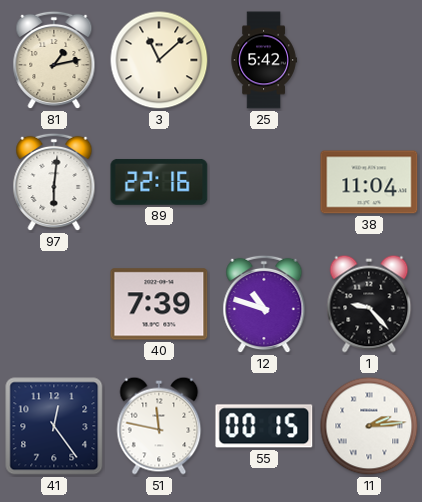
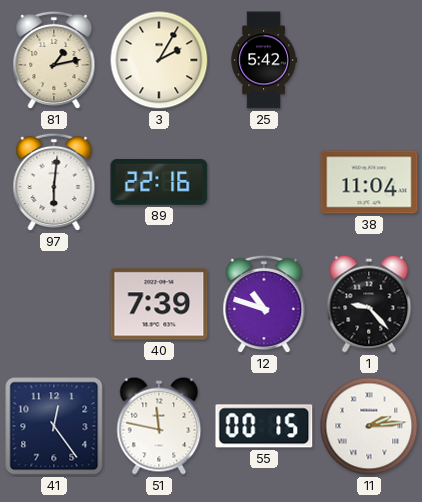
3: 11:08 -> 2:05 (159, 60)
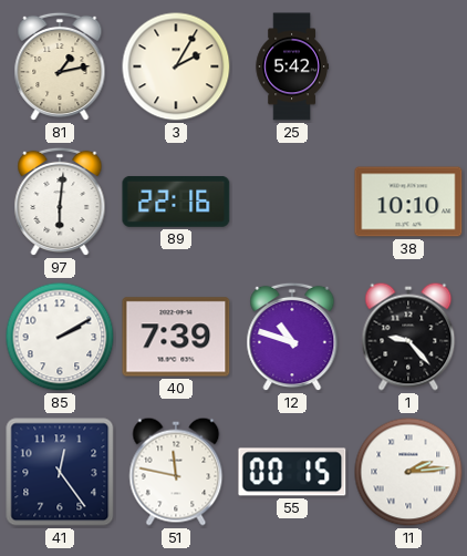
38: 11:04 -> 10:10 (408, 202)
85: none -> 2:10 (60, 337)
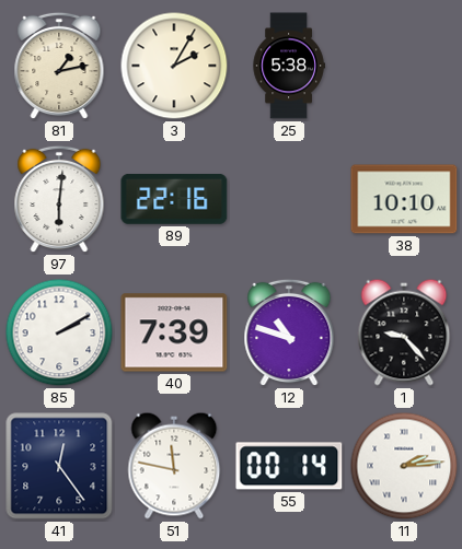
25: 5:42 -> 5:38 (289, 66)
55: 00:15 -> 00:14 (289, 466)
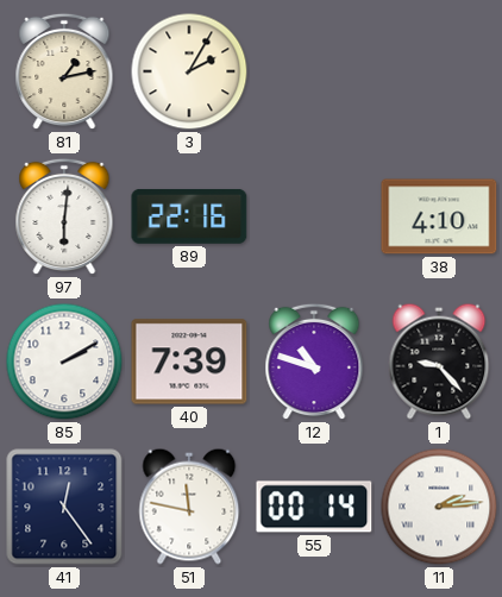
25: 5:38 -> none (289, 66)
38: 10:10 -> 4:10 (439, 216)
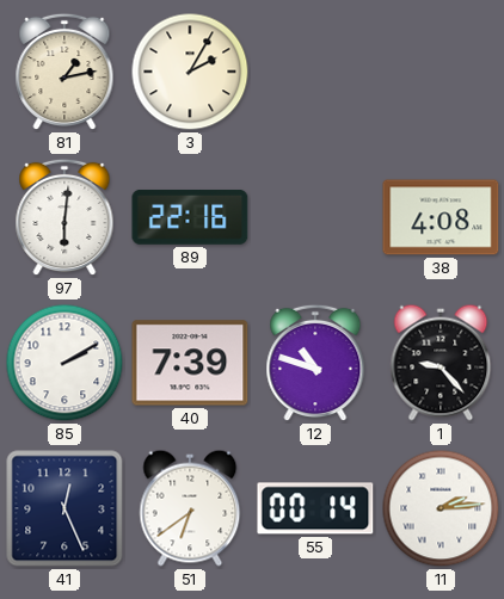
38: 4:10 -> 4:08 (441, 217)
41: 12:24 -> 12:26 (64, 508)
51: 11:47 -> 6:39 (190, 508)
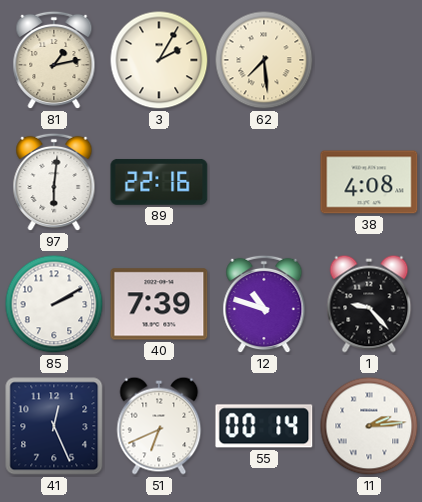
62: none -> 7:29 (264, 60)
51: 6:39 -> 6:41 (159, 426)
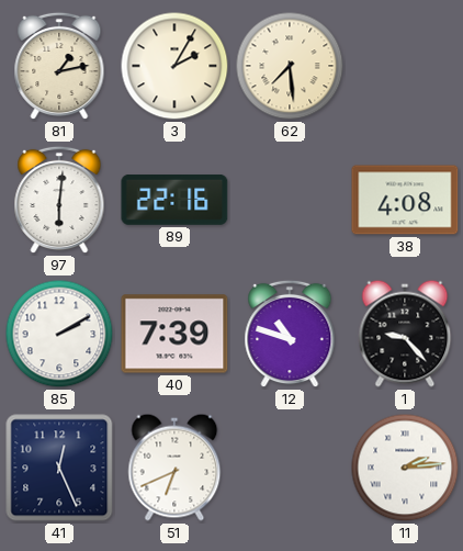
55: 00:14 -> none (264, 426)
